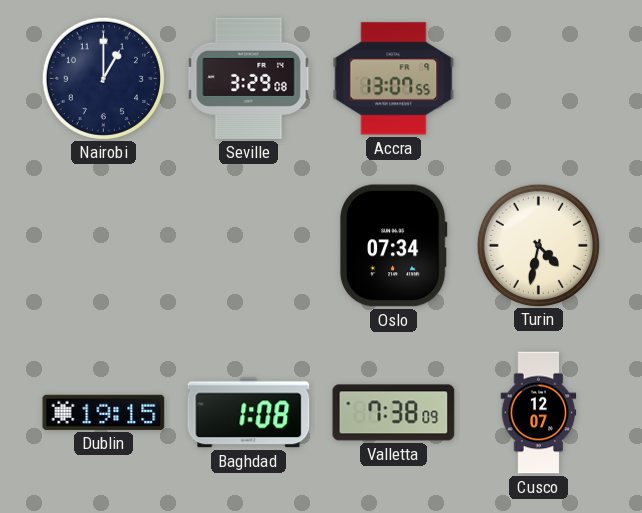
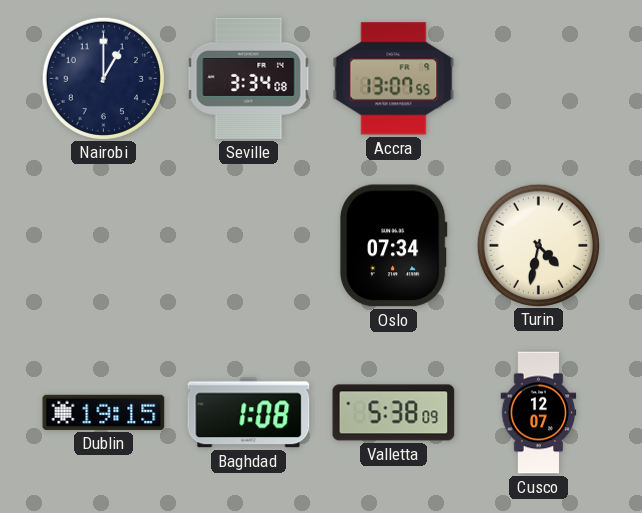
Seville: 3:29 -> 3:34 (249, 78)
Valletta: 7:38 -> 5:38 (394, 413)
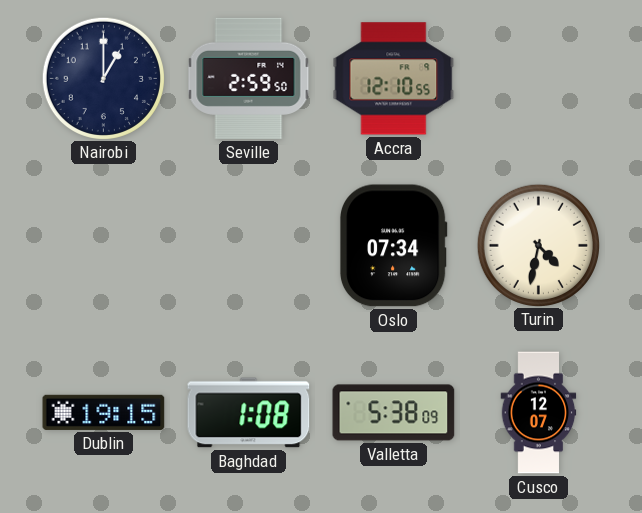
Seville: 3:34 -> 2:59 (249, 78)
Accra: 13:07 -> 12:10 (394, 79)
